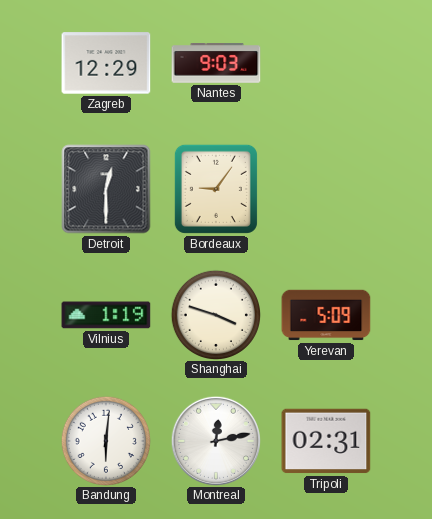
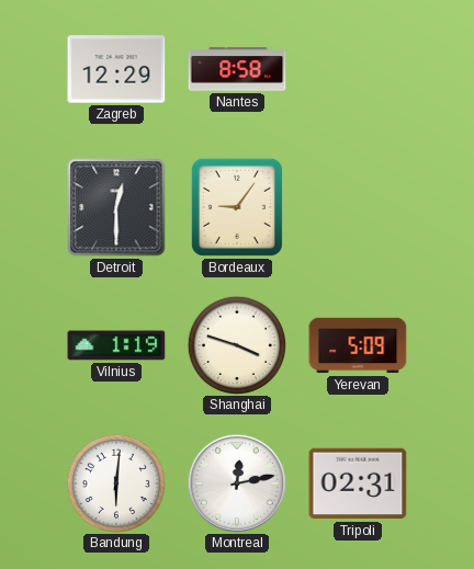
Nantes: 9:03 -> 8:58 (237, 70)
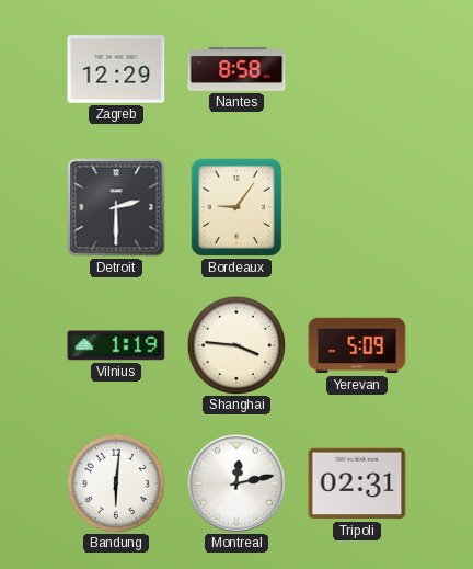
Detroit: 12:30 -> 2:30 (116, 207)
Shanghai: 3:48 -> 3:46 (235, 344)
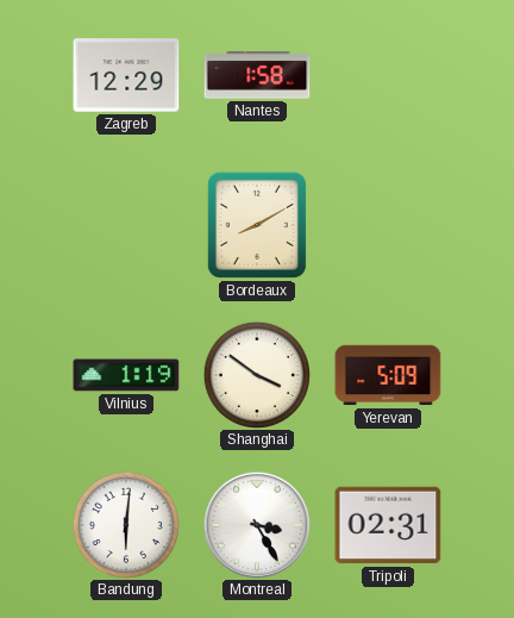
Nantes: 8:58 -> 1:58 (257, 76)
Detroit: 2:30 -> none (116, 207)
Bordeaux: 9:06 -> 8:10 (257, 225)
Shanghai: 3:46 -> 3:51 (256, 374)
Montreal: 12:13 -> 3:25 (256, 524)
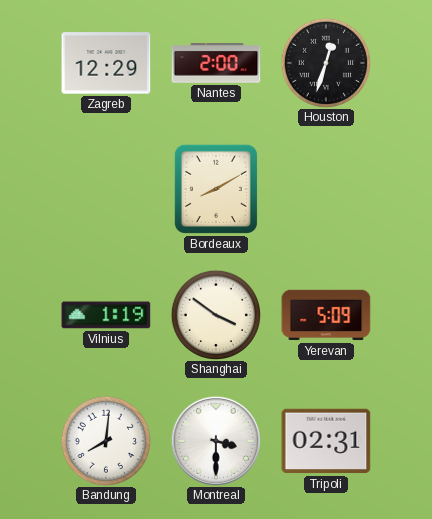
Nantes: 1:58 -> 2:00 (216, 64)
Houston: none -> 12:33 (325, 62)
Bandung: 6:01 -> 8:01 (105, 440)
Montreal: 3:25 -> 3:30 (215, 440)
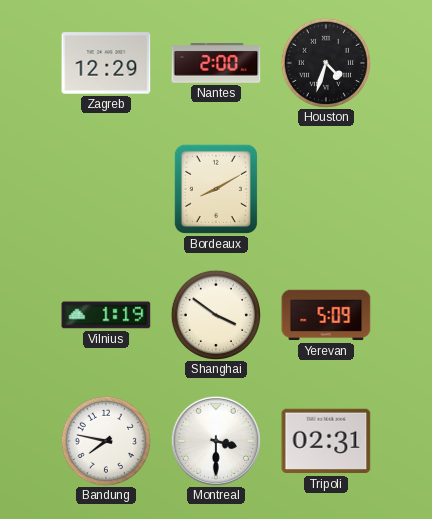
Houston: 12:33 -> 4:33 (325, 62)
Bandung: 8:01 -> 7:47 (105, 440)
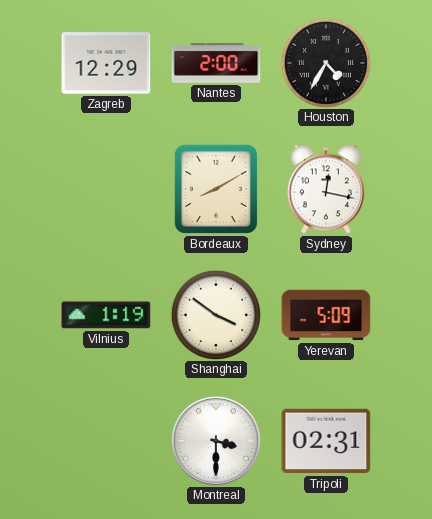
Houston: 4:33 -> 4:35 (325, 62)
Sydney: none -> 12:17 (326, 189)
Bandung: 7:47 -> none (105, 440)
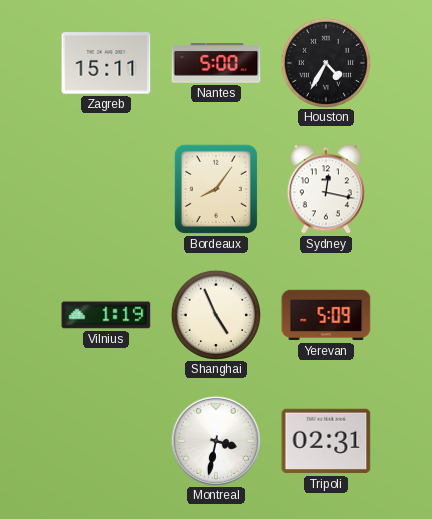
Zagreb: 12:29 -> 15:11 (106, 63)
Nantes: 2:00 -> 5:00 (216, 64)
Bordeaux: 8:10 -> 8:06 (216, 189)
Shanghai: 3:51 -> 4:56 (215, 314)
Montreal: 3:30 -> 3:32 (215, 440)
